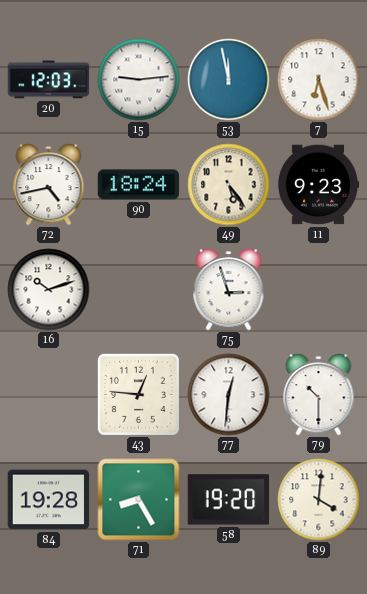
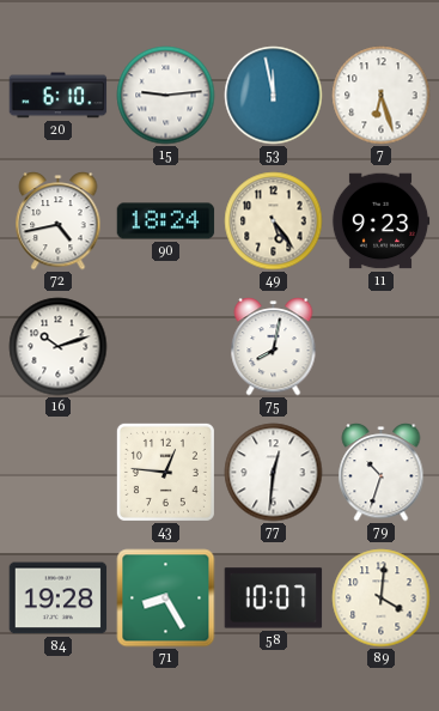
20: 12:03 -> 6:10 (59, 96)
75: 2:57 -> 8:02 (274, 347)
79: 10:30 -> 10:33 (382, 473)
58: 19:20 -> 10:07 (274, 598)
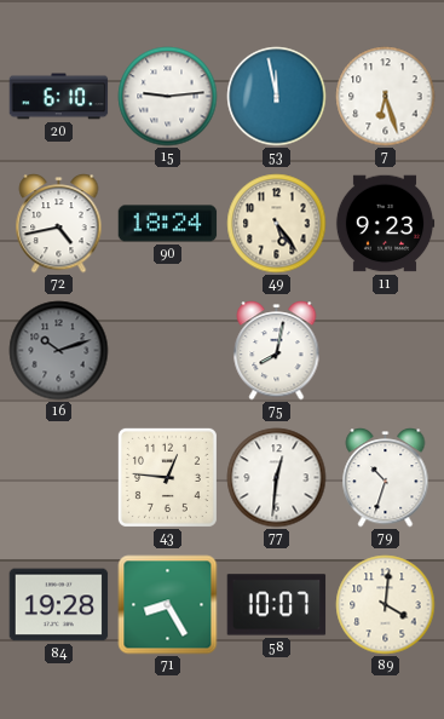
16 dial: white -> grey (59, 351)
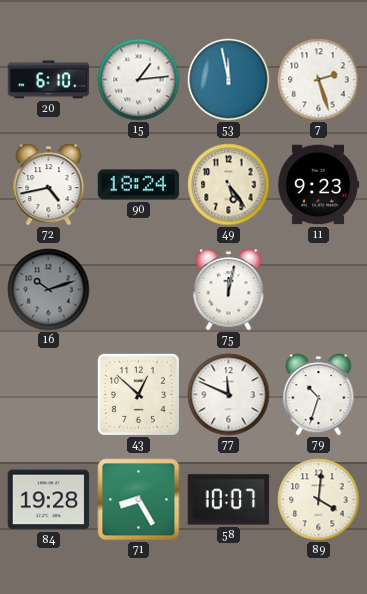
15: 9:14 -> 1:14 (139, 80)
7: 6:27 -> 2:27 (319, 80)
75: 8:02 -> 12:02 (229, 290)
43: 12:46 -> 12:52 (138, 394)
77: 12:31 -> 11:49 (229, 395)
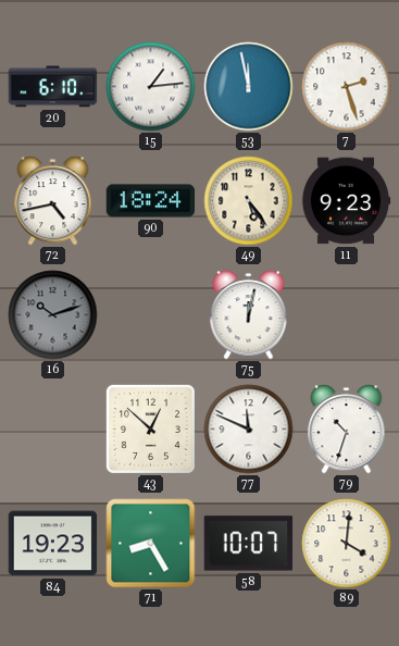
84: 19:28 -> 19:23 (53, 544)
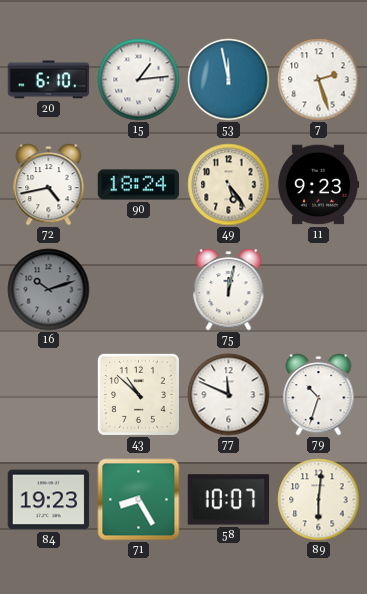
43: 12:52 -> 10:52 (138, 394)
89: 4:01 -> 6:01 (319, 500)
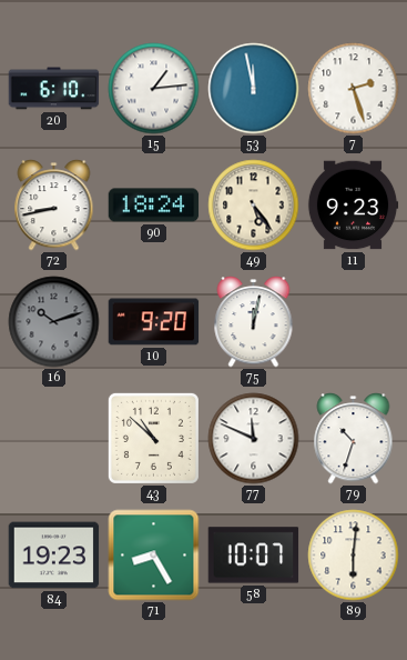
72: 4:43 -> 8:43 (54, 206)
10: none -> 9:20 (154, 322)
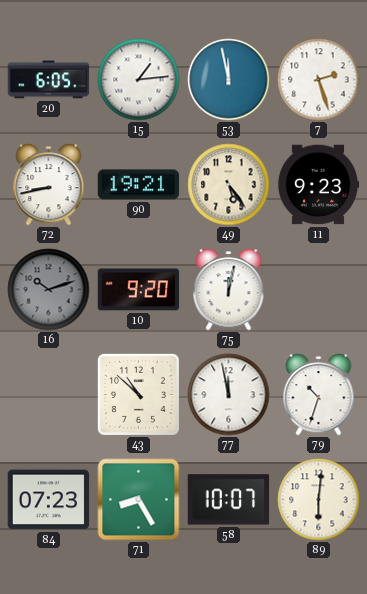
20: 6:10 -> 6:05 (49, 80)
90: 18:24 -> 19:21 (139, 185)
77: 11:49 -> 11:58 (229, 395)
84: 19:23 -> 07:23 (49, 500)
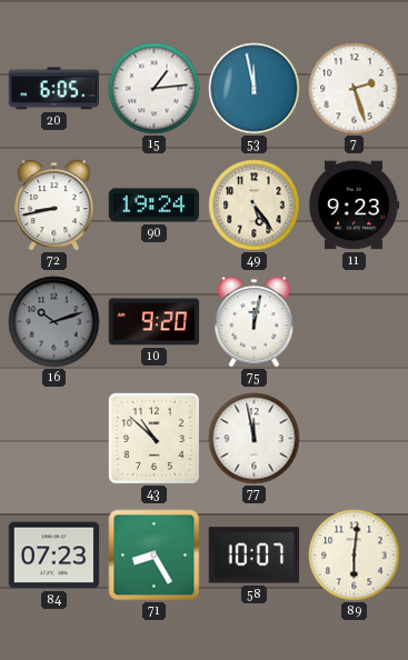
90: 19:21 -> 19:24 (155, 206)
79: 10:33 -> none (319, 395)
